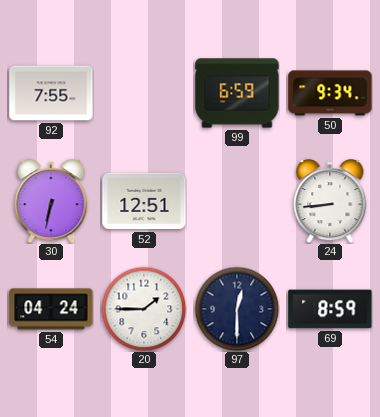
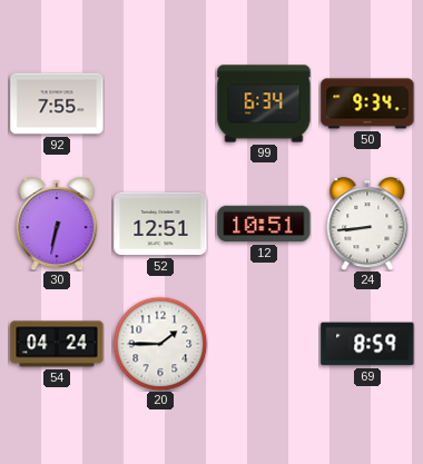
99: 6:59 -> 6:34 (264, 103)
12: none -> 10:51 (264, 224)
97: 12:30 -> none (237, 309)
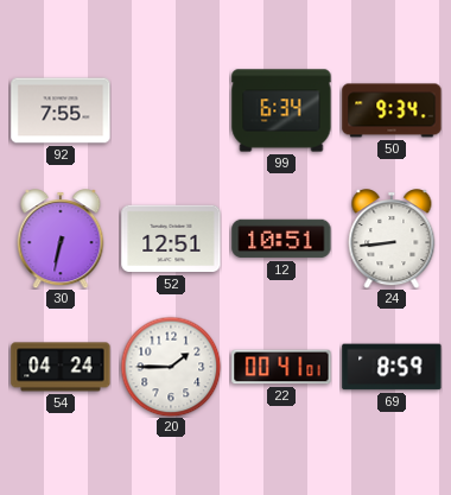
22: none -> 00:41 (281, 367)
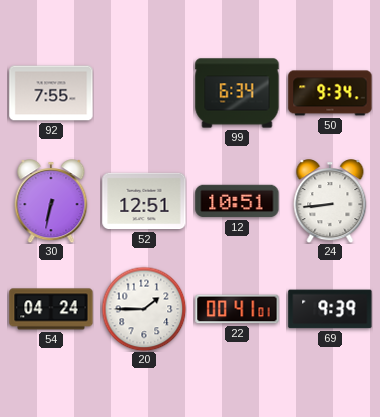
69: 8:59 -> 9:39 (330, 309)
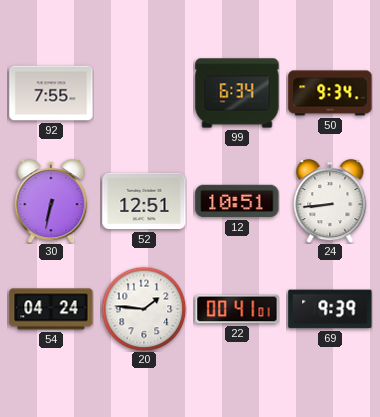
20: 1:45 -> 1:46 (144, 309)
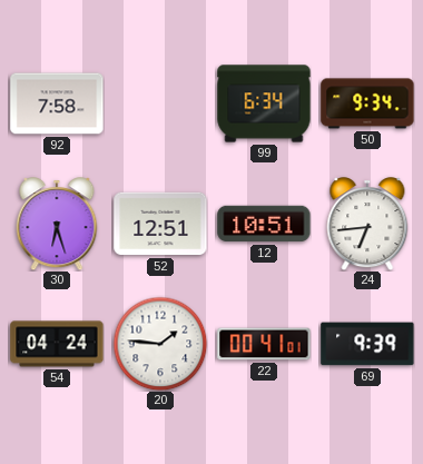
92: 7:55 -> 7:58 (57, 103)
30: 6:32 -> 6:27 (57, 224)
24: 8:44 -> 6:44 (367, 224)
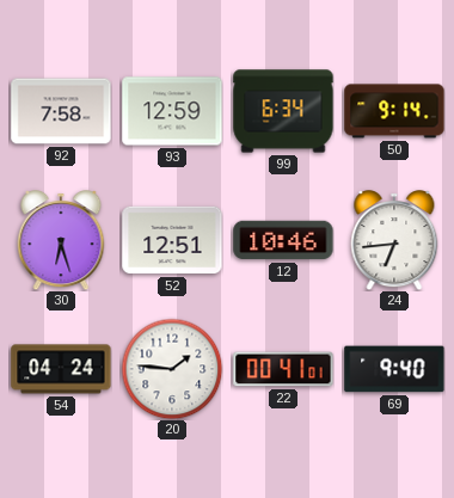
93: none -> 12:59 (172, 111)
50: 9:34 -> 9:14 (394, 111)
12: 10:51 -> 10:46 (283, 240)
69: 9:39 -> 9:40 (394, 369)
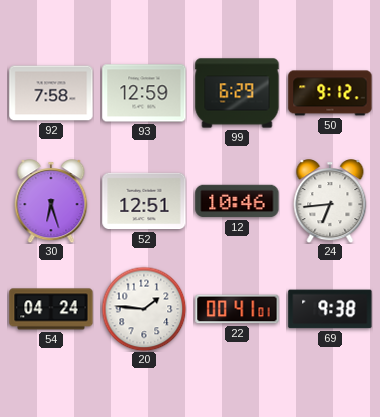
99: 6:34 -> 6:29 (237, 93)
50: 9:14 -> 9:12 (330, 93)
69: 9:40 -> 9:38 (330, 309)
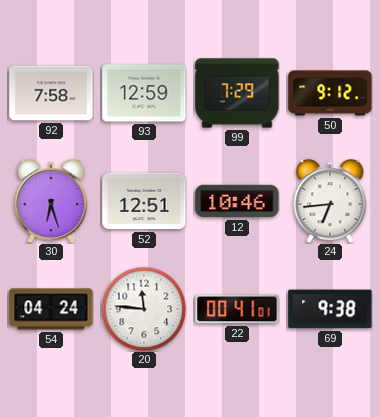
99: 6:29 -> 7:29 (237, 93)
20: 1:46 -> 11:46 (144, 309)
